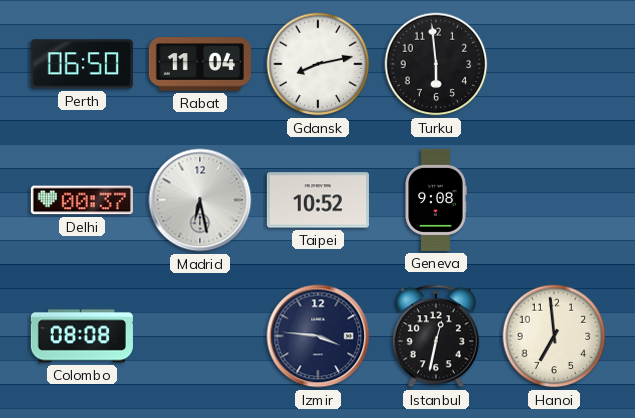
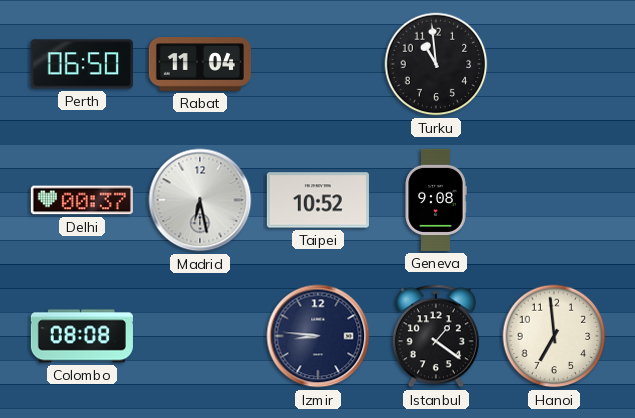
Gdansk: 8:13 -> none (318, 64)
Turku: 5:59 -> 10:59 (436, 64)
Izmir: 3:46 -> 8:46 (318, 336)
Istanbul: 12:32 -> 1:21 (436, 336)
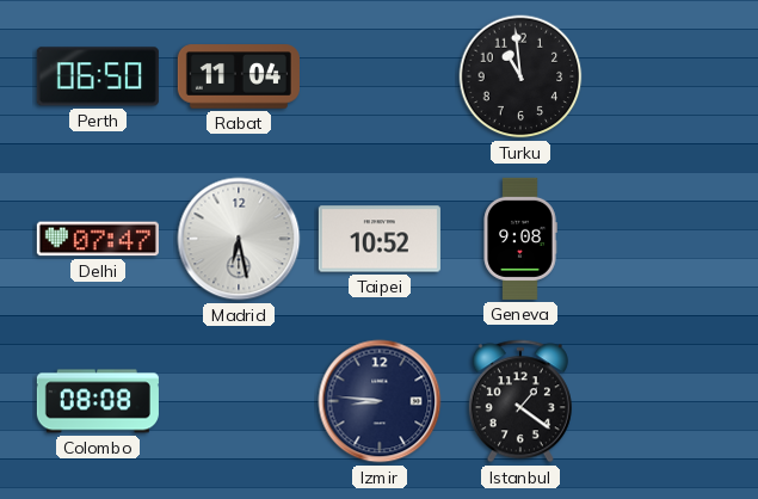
Delhi: 00:37 -> 07:47 (98, 239)
Hanoi: 6:59 -> none (554, 336)
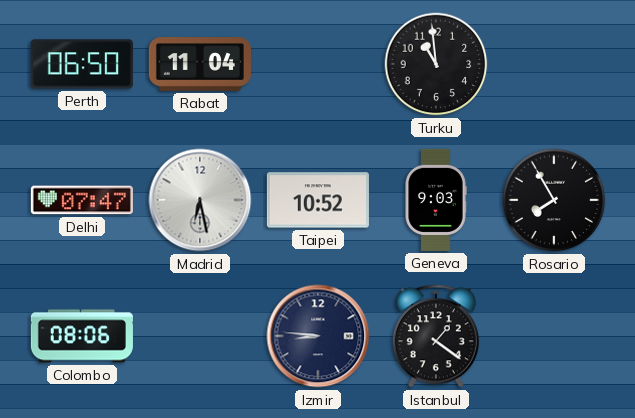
Geneva: 9:08 -> 9:03 (436, 200)
Rosario: none -> 7:55 (554, 200)
Colombo: 08:08 -> 08:06 (82, 336)
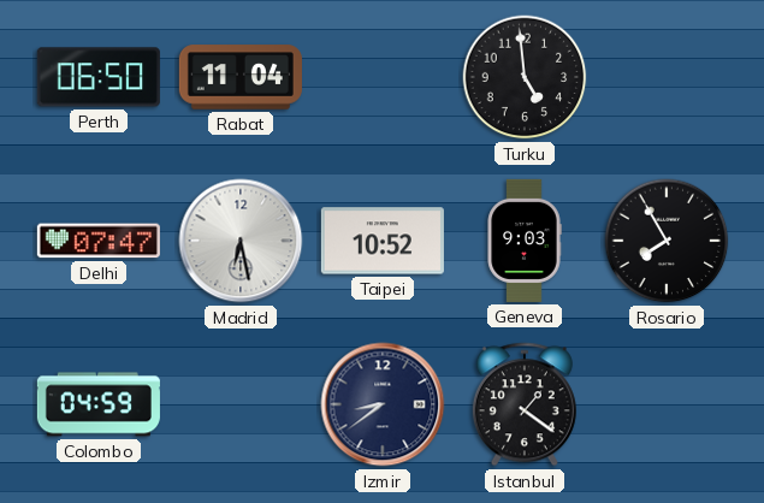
Turku: 10:59 -> 4:59 (525, 77)
Colombo: 08:06 -> 04:59 (99, 404)
Izmir: 8:46 -> 8:39 (383, 404)
